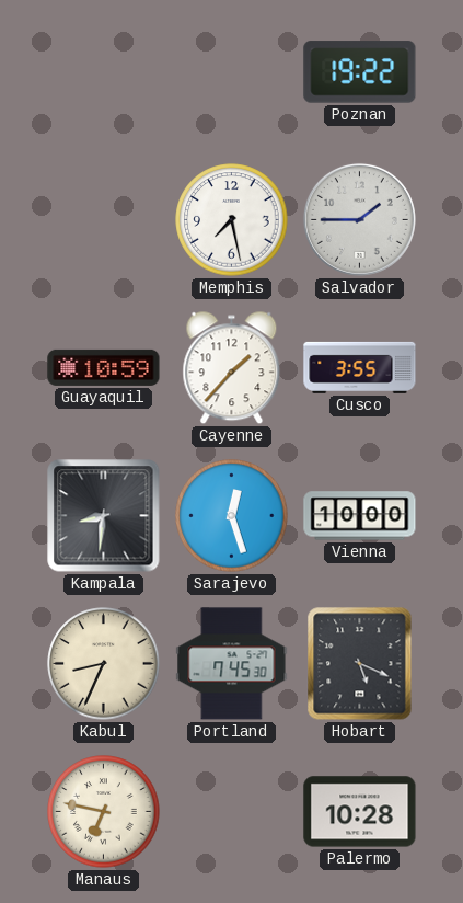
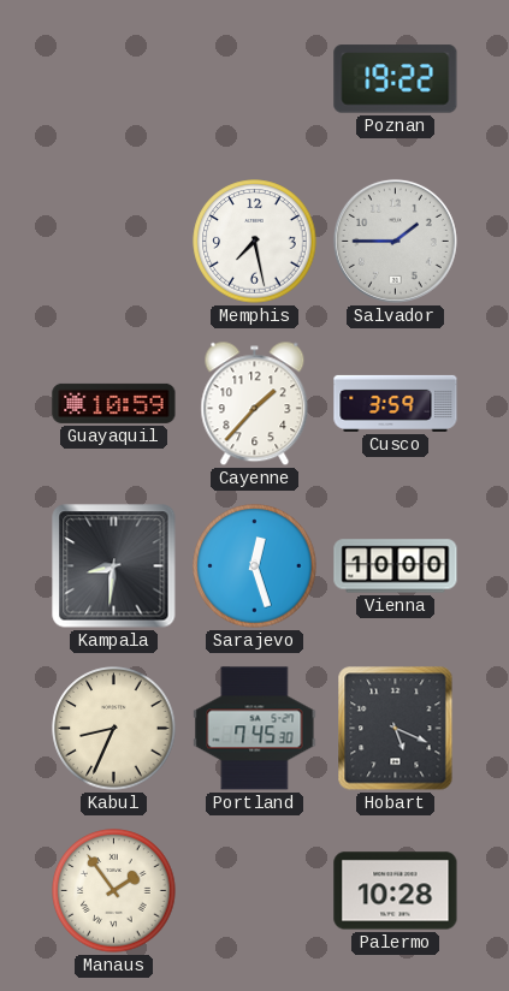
Cusco: 3:55 -> 3:59 (396, 403)
Manaus: 6:47 -> 1:54 (114, 891)
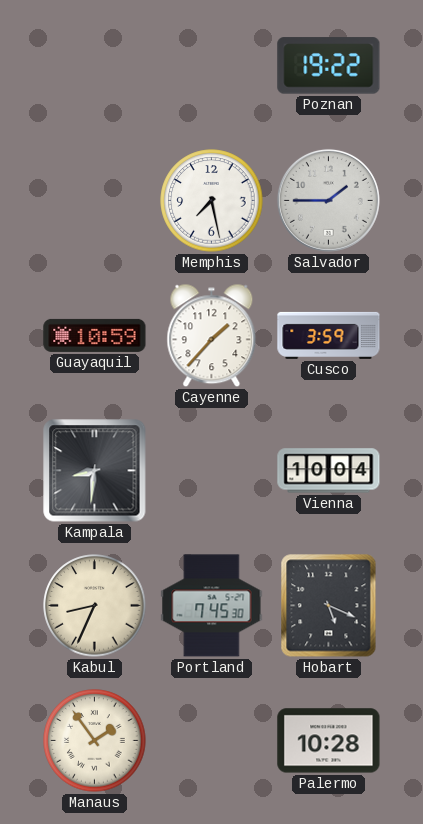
Sarajevo: 12:27 -> none (255, 566)
Vienna: 10:00 -> 10:04 (329, 471)
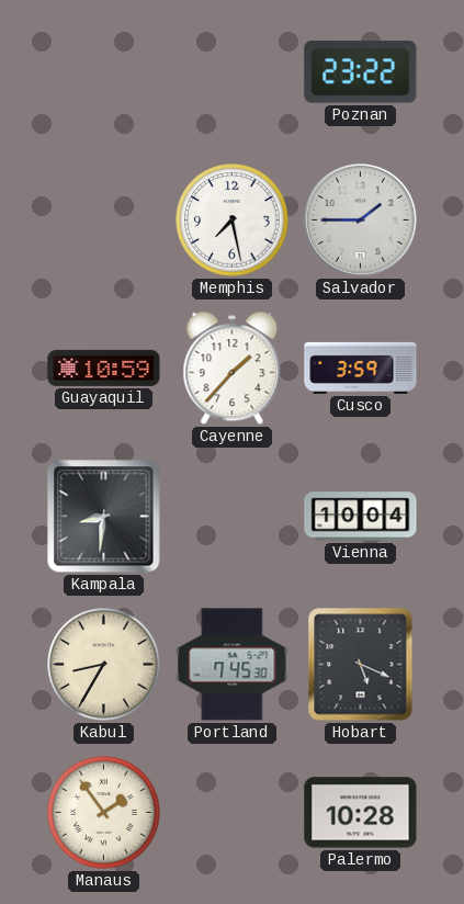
Poznan: 19:22 -> 23:22 (361, 72)
Kabul: 8:34 -> 8:35 (104, 665)
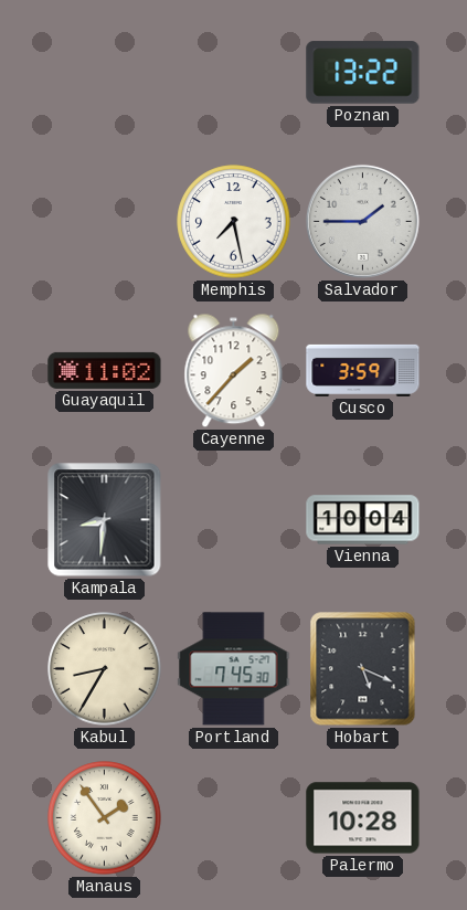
Poznan: 23:22 -> 13:22 (363, 73)
Guayaquil: 10:59 -> 11:02 (105, 370)
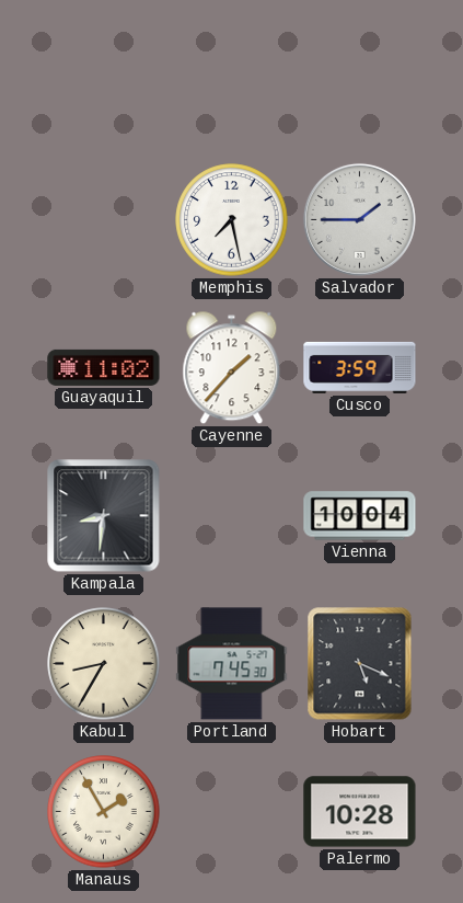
Poznan: 13:22 -> none (363, 73)
Manaus: 1:54 -> 1:55 (104, 812)
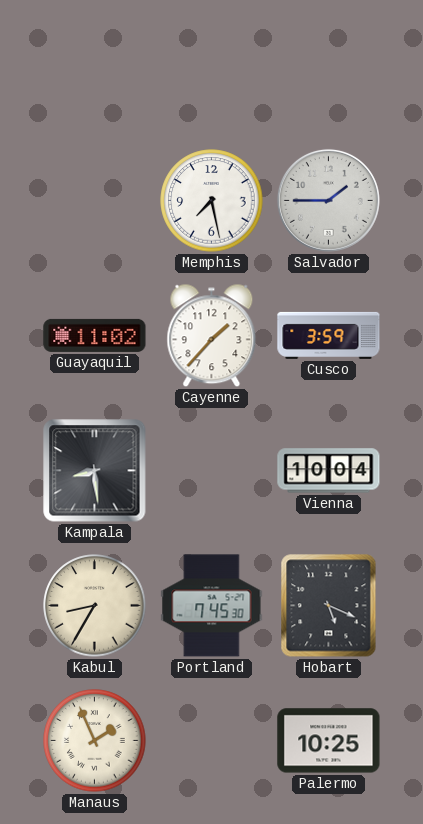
Kampala: 8:31 -> 8:29 (95, 471)
Manaus: 1:55 -> 1:56 (95, 741)
Palermo: 10:28 -> 10:25 (329, 741)
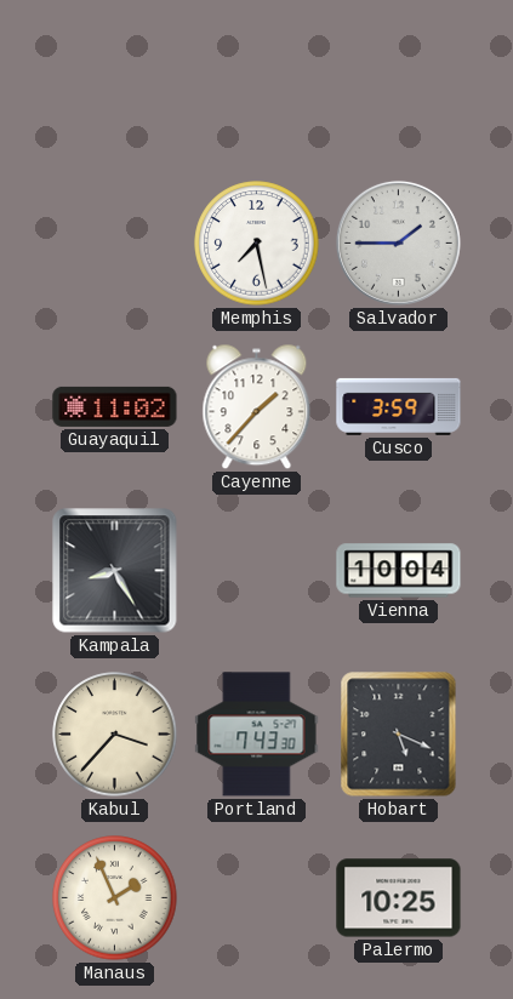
Kampala: 8:29 -> 8:25 (115, 571)
Kabul: 8:35 -> 3:37 (115, 735)
Portland: 7:45 -> 7:43 (257, 735)
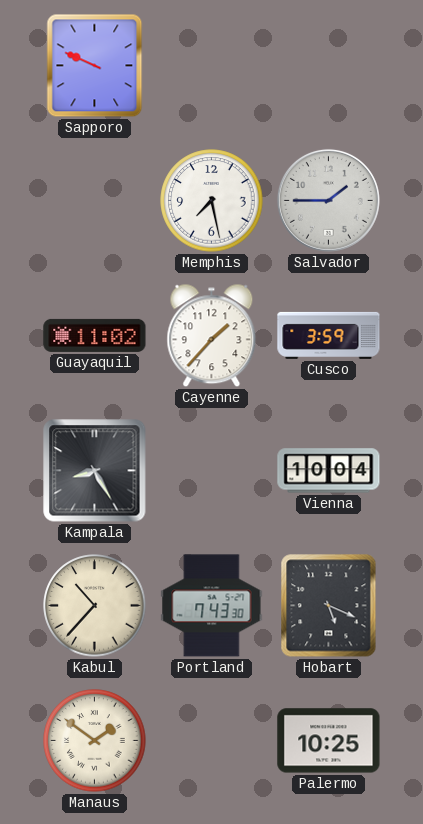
Sapporo: none -> 9:49 (95, 66)
Kabul: 3:37 -> 10:37 (95, 606)
Manaus: 1:56 -> 1:51 (95, 741)
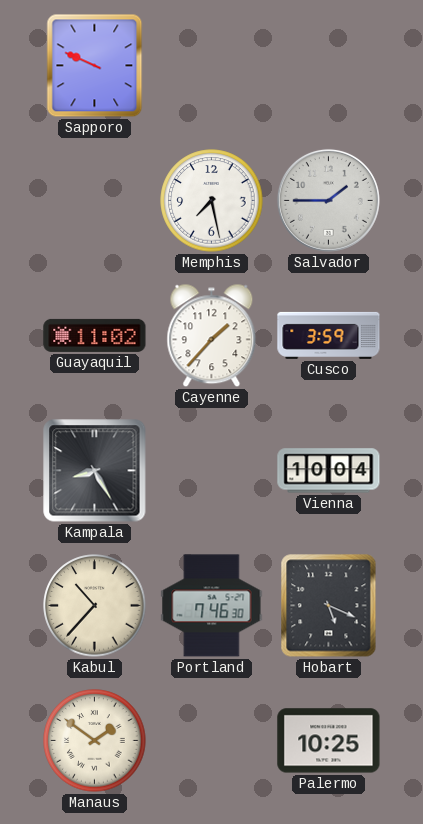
Portland: 7:43 -> 7:46 (212, 606)
